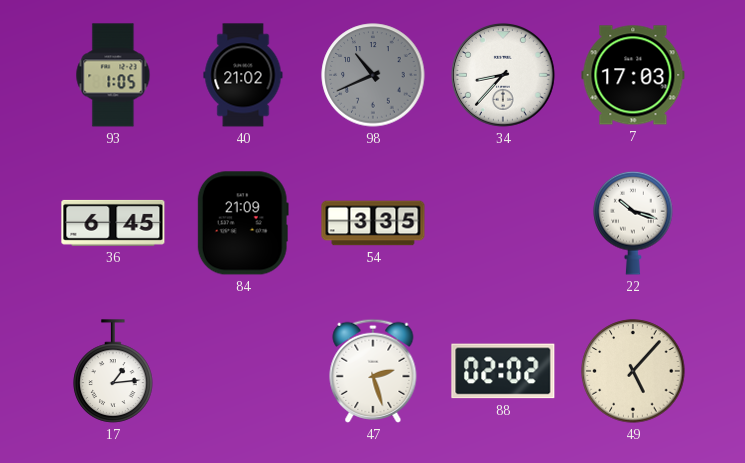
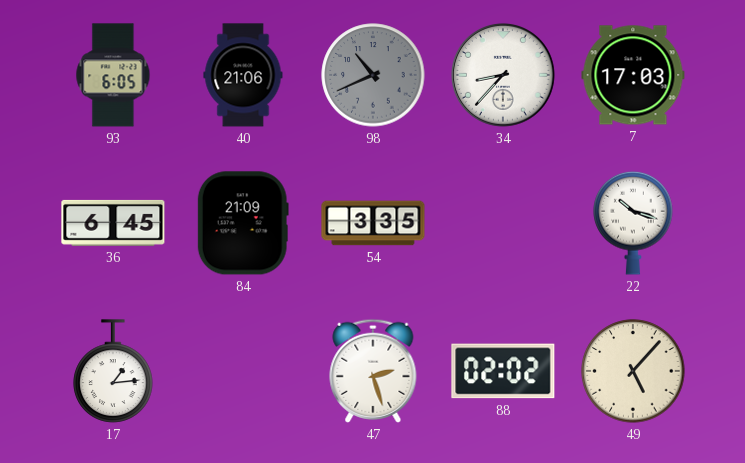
93: 1:05 -> 6:05 (113, 75)
40: 21:02 -> 21:06 (243, 75)
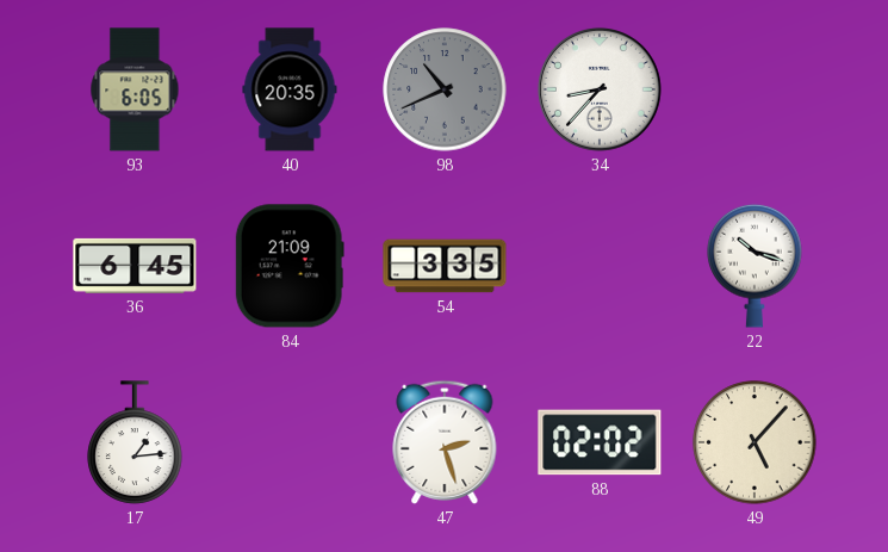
40: 21:06 -> 20:35 (290, 89)
7: 17:03 -> none (633, 75)
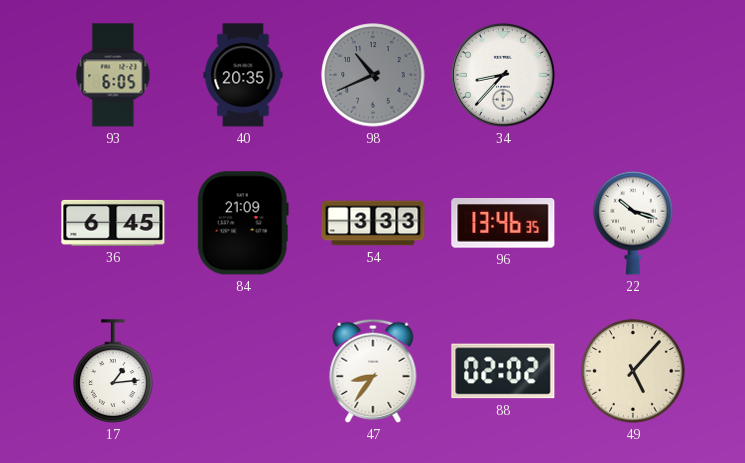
54: 3:35 -> 3:33 (373, 223)
96: none -> 13:46 (503, 224)
47: 2:27 -> 8:36 (373, 371)
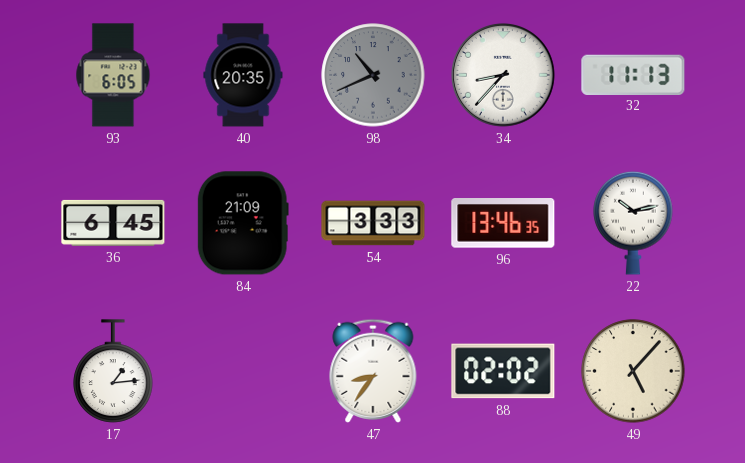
32: none -> 11:13 (633, 74)
22: 10:18 -> 10:13 (633, 223)
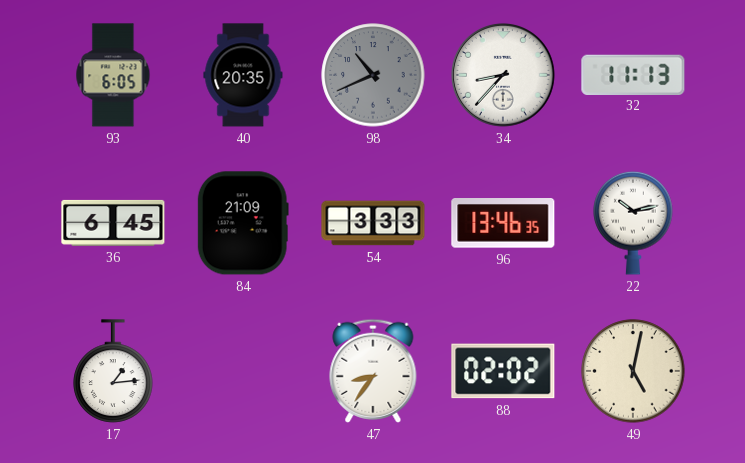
49: 5:07 -> 5:02 (633, 371)
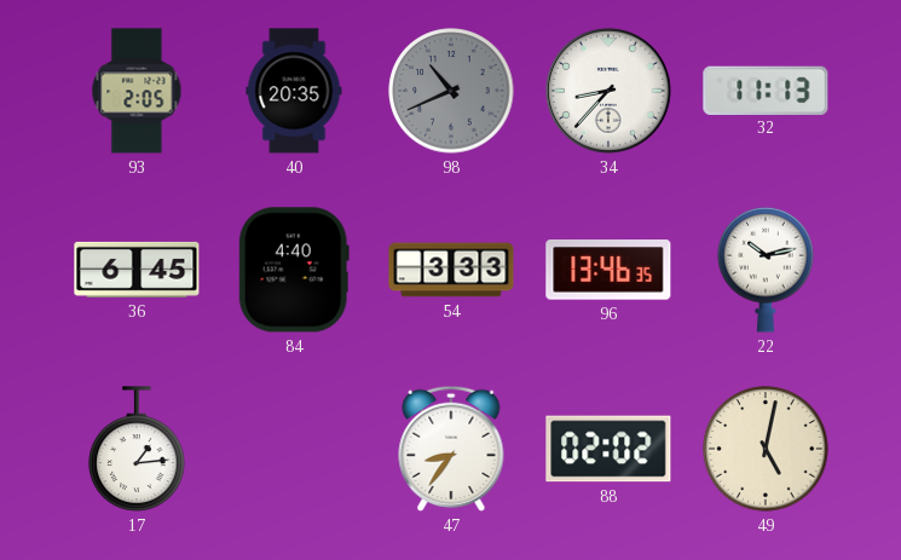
93: 6:05 -> 2:05 (137, 91)
84: 21:09 -> 4:40 (294, 270)
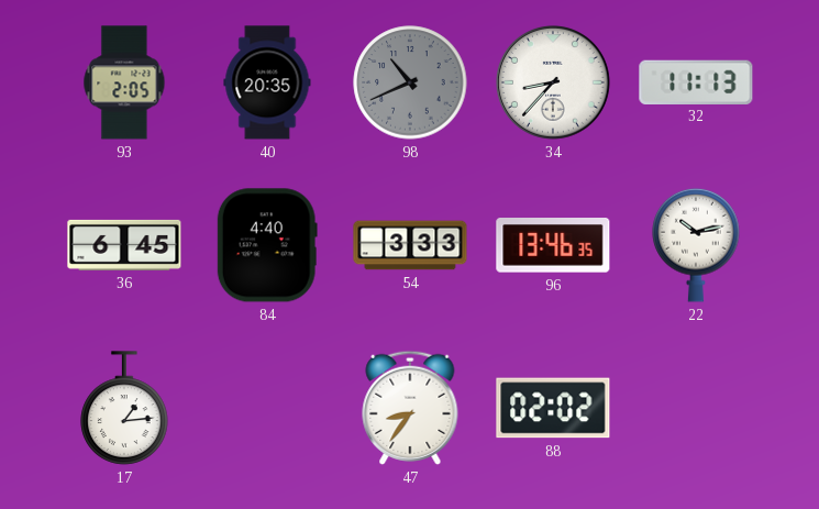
49: 5:02 -> none (766, 449)
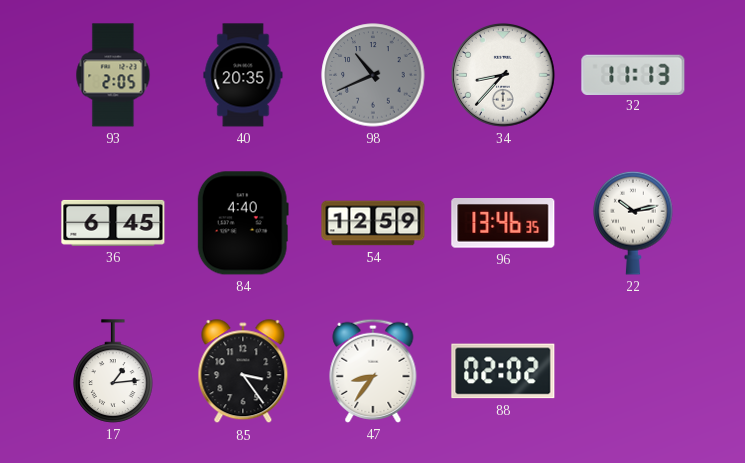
54: 3:33 -> 12:59 (373, 223)
85: none -> 3:24 (243, 372)
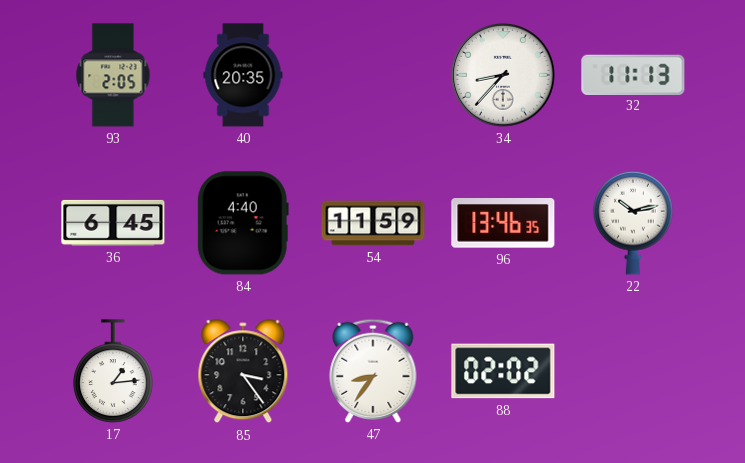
98: 10:41 -> none (373, 75)
54: 12:59 -> 11:59 (373, 223)
